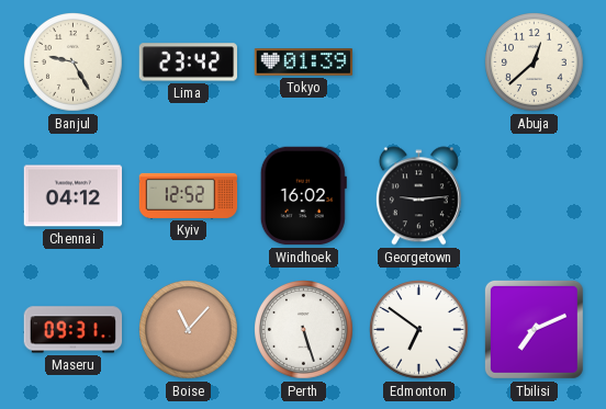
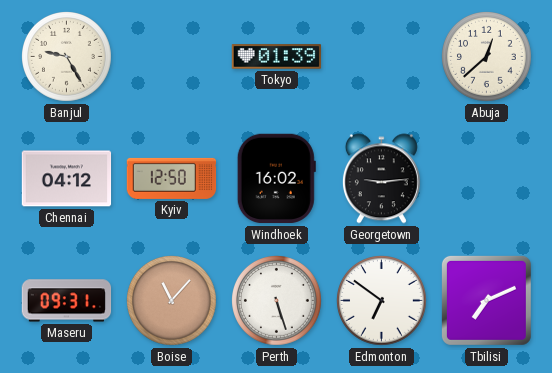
Lima: 23:42 -> none (189, 63)
Kyiv: 12:52 -> 12:50 (172, 178)
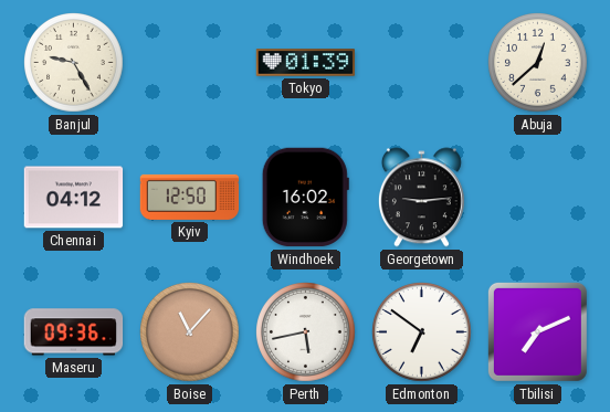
Maseru: 09:31 -> 09:36 (74, 332)
Perth: 5:27 -> 5:43 (306, 332)
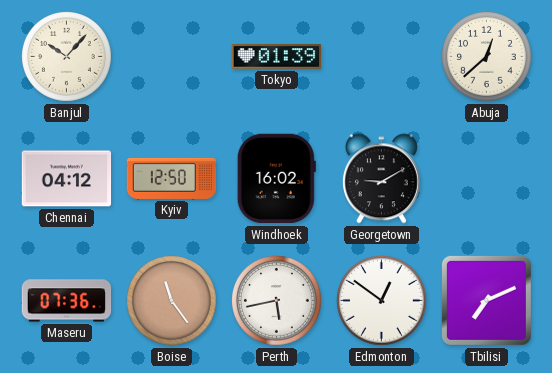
Banjul: 9:25 -> 10:07 (67, 57)
Georgetown: 9:14 -> 9:10 (381, 179)
Maseru: 09:36 -> 07:36 (67, 301)
Boise: 11:07 -> 11:24 (172, 301)
Edmonton: 6:51 -> 12:51 (382, 301)
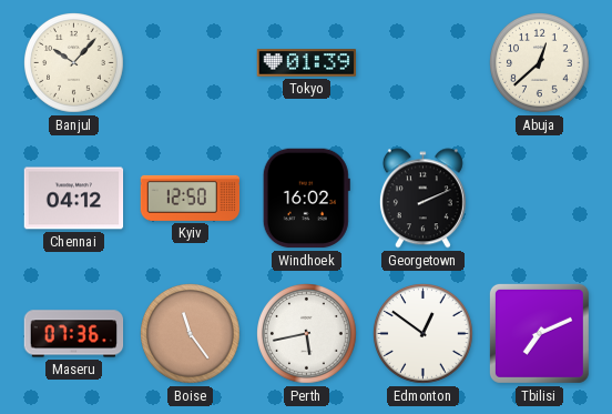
Georgetown: 9:10 -> 2:11 (422, 199)
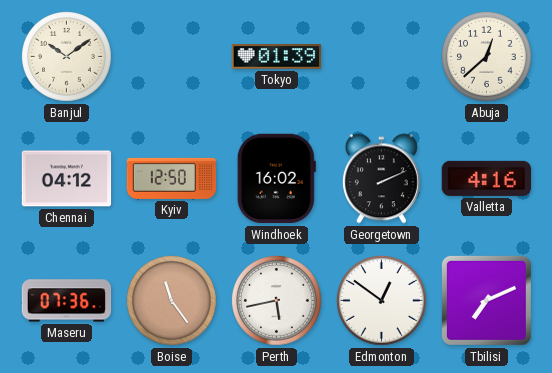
Banjul: 10:07 -> 10:09 (67, 57)
Valletta: none -> 4:16 (486, 178)
